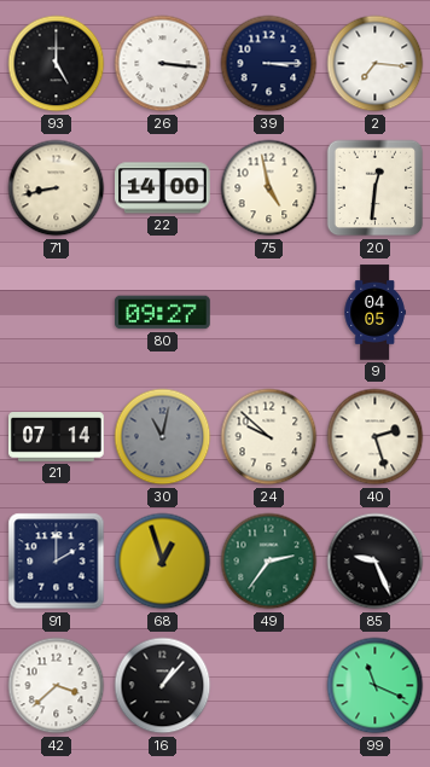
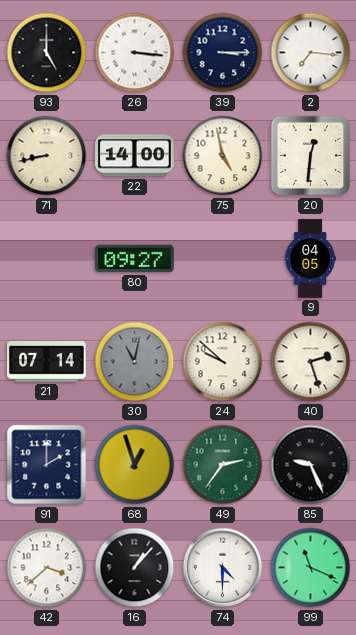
74: none -> 4:30 (223, 568)
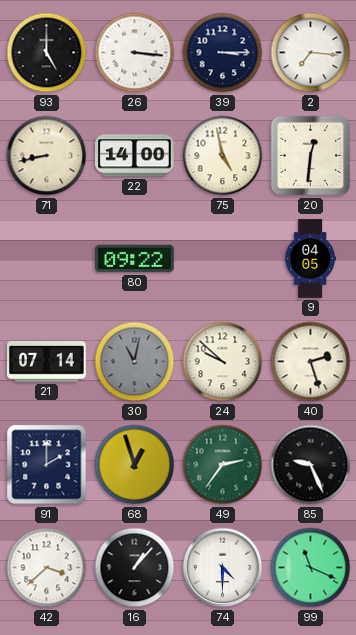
80: 09:27 -> 09:22 (135, 259)
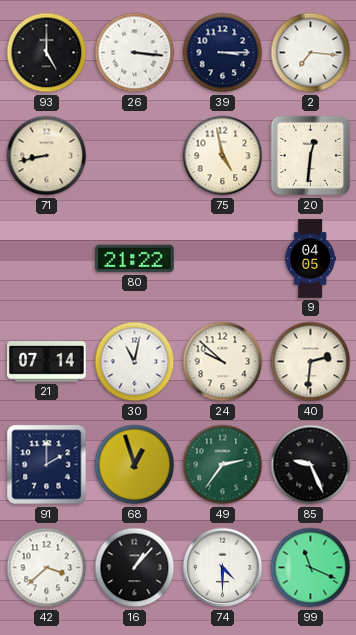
22: 14:00 -> none (135, 156)
80: 09:22 -> 21:22 (135, 259)
30 dial: grey -> white (135, 362)
40: 2:27 -> 2:31 (311, 362)
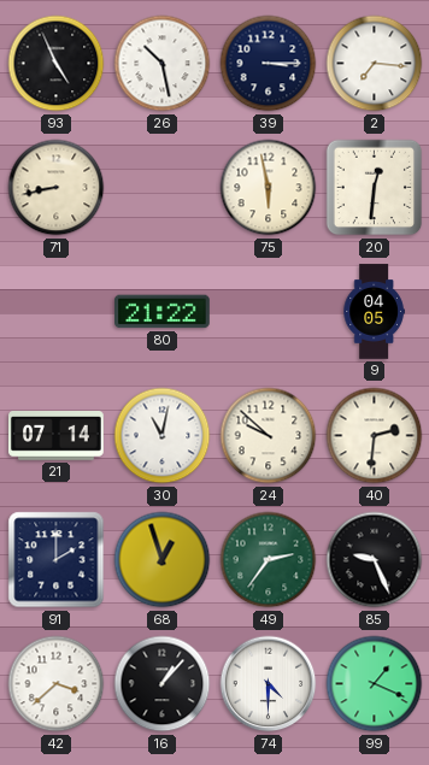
93: 5:00 -> 4:56 (57, 64)
26: 3:16 -> 10:28 (163, 64)
75: 4:58 -> 5:58 (269, 188)
99: 11:19 -> 1:19 (375, 684)
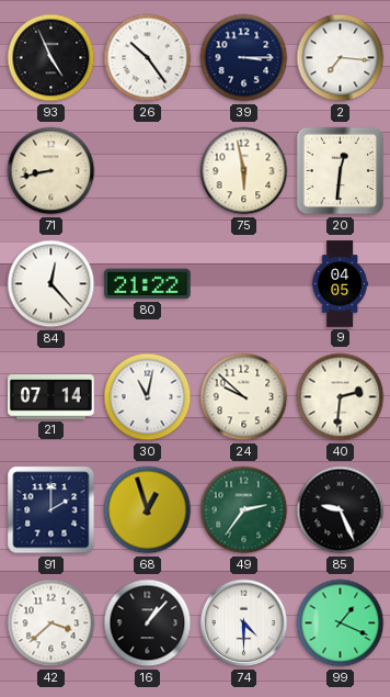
26: 10:28 -> 10:24 (148, 58)
84: none -> 12:23 (51, 284)
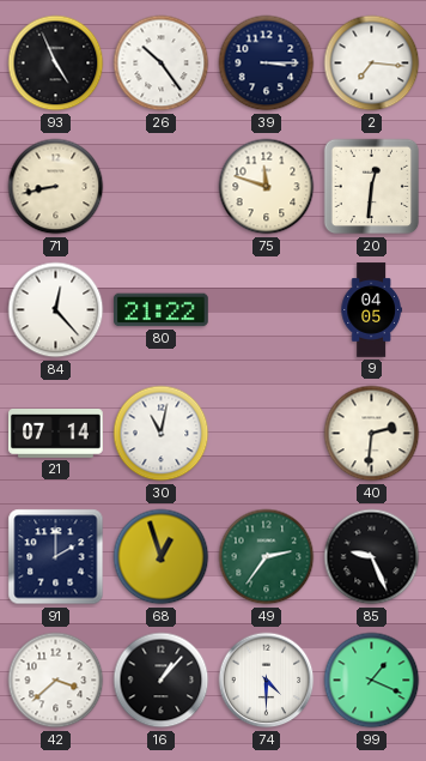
75: 5:58 -> 11:48 (267, 187)
24: 9:52 -> none (244, 397)
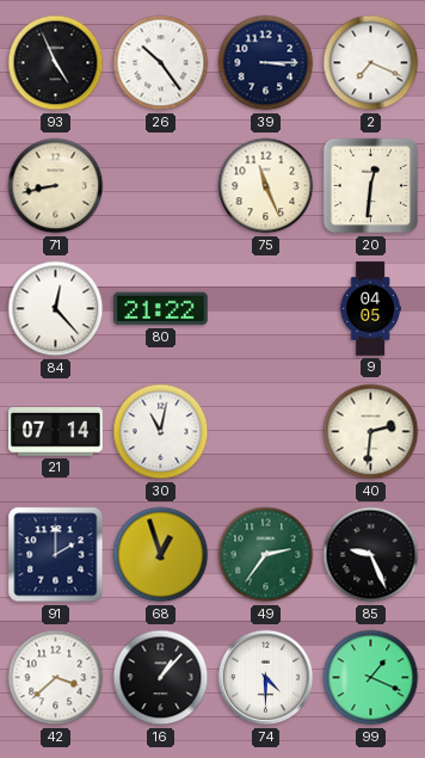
2: 7:16 -> 7:19 (371, 63)
75: 11:48 -> 11:26 (266, 186)
